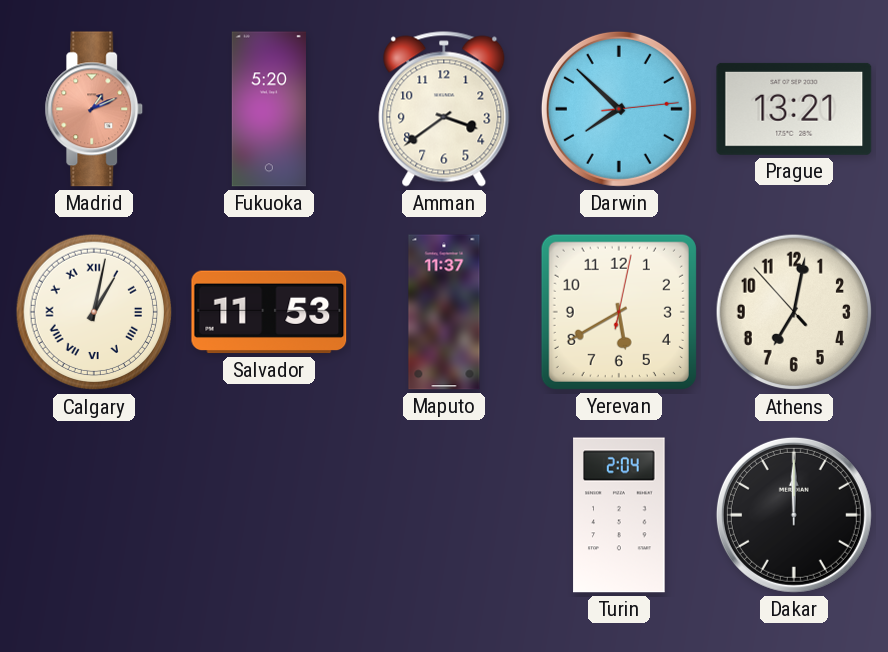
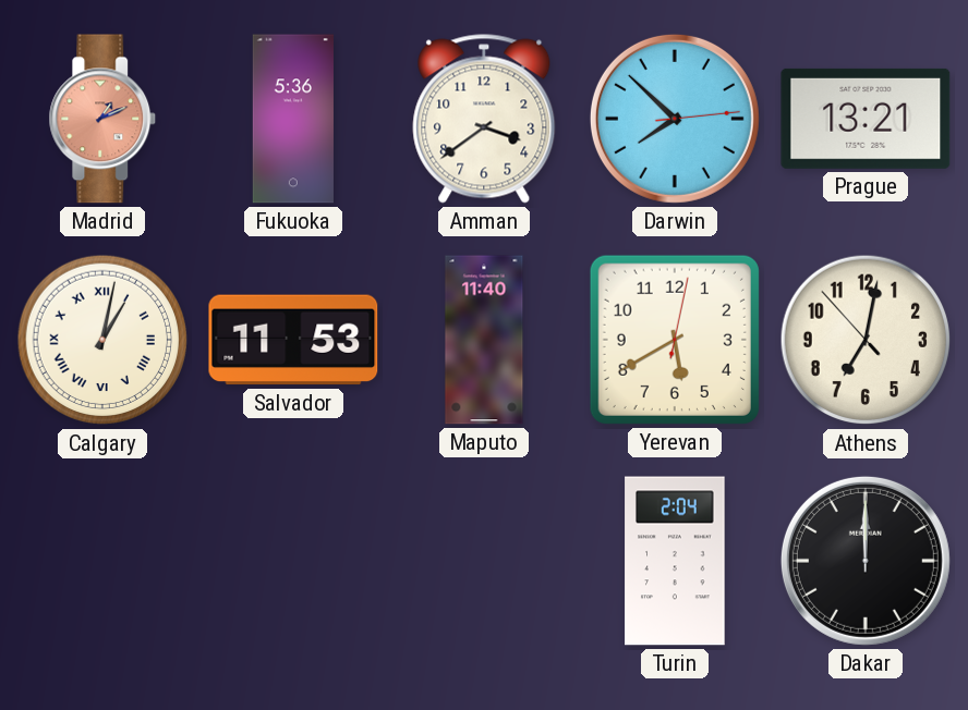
Fukuoka: 5:20 -> 5:36 (293, 119)
Maputo: 11:37 -> 11:40 (484, 340)
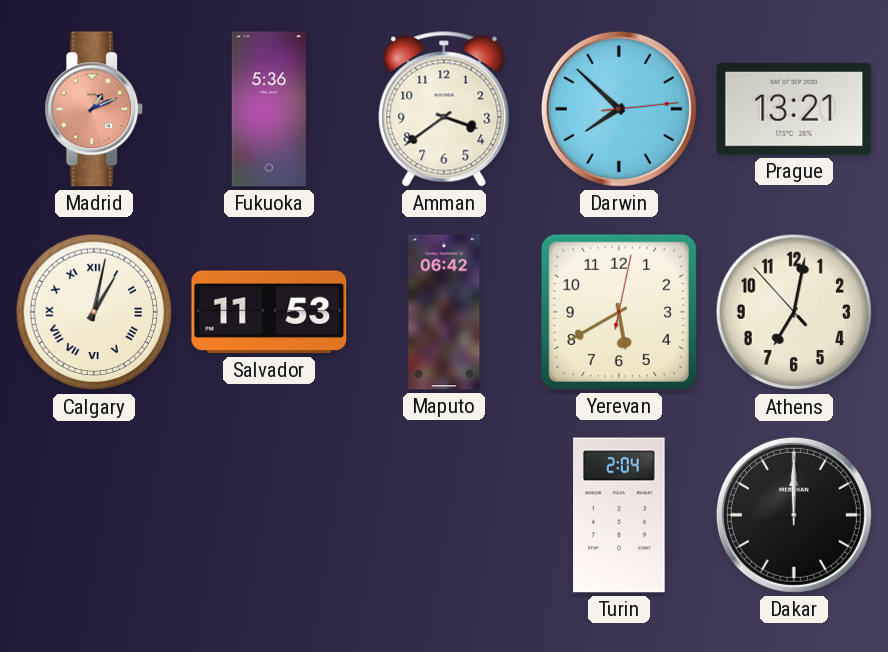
Maputo: 11:40 -> 06:42 (444, 312)
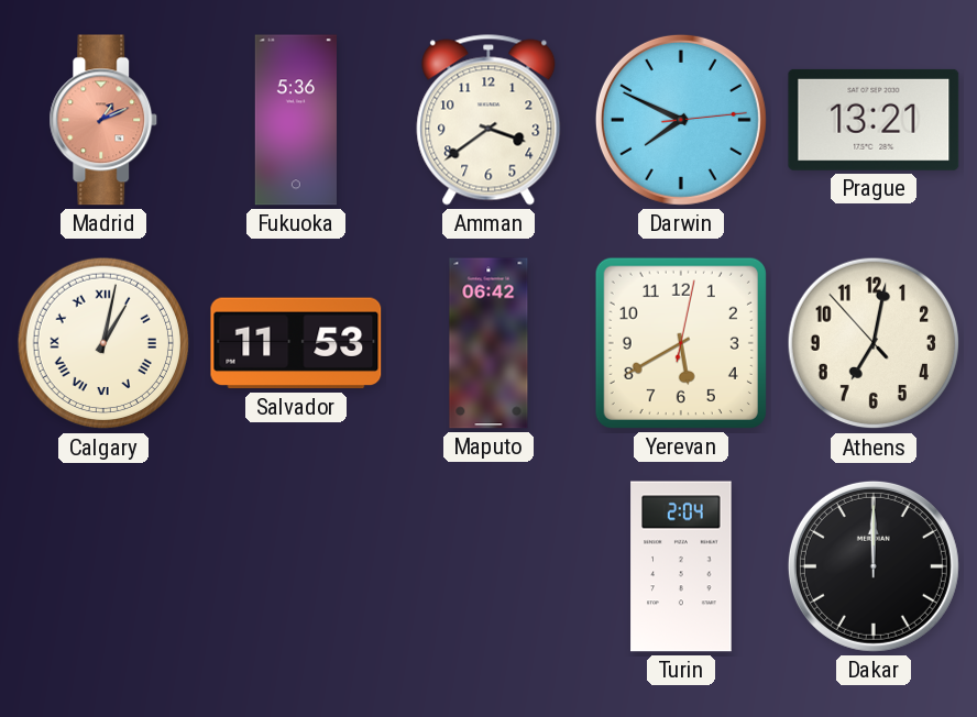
Darwin: 7:52 -> 7:49 (681, 120)
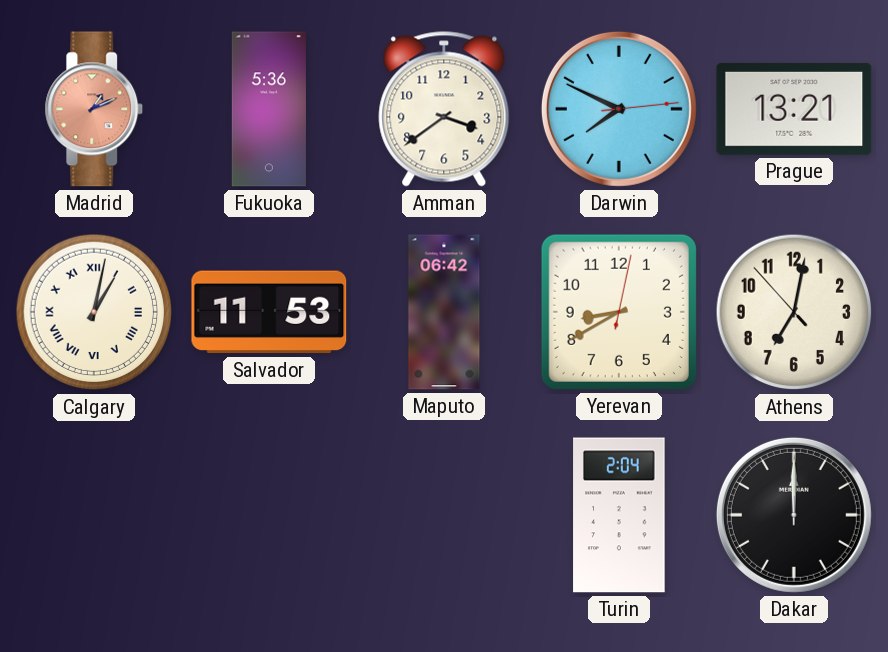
Yerevan: 5:40 -> 8:40 (619, 312)
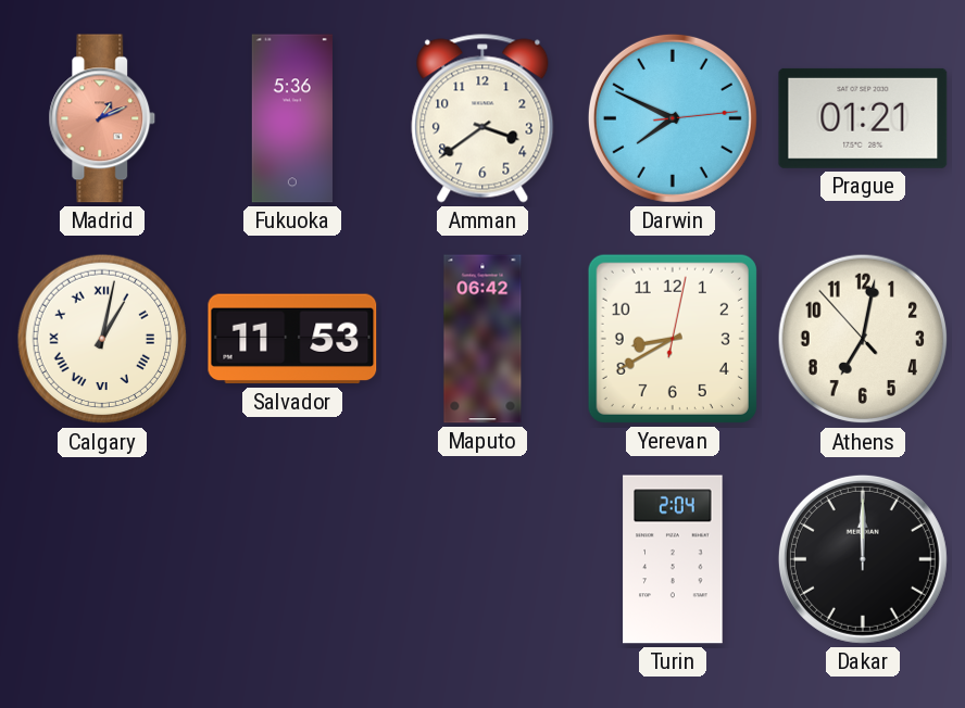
Prague: 13:21 -> 01:21 (863, 118)
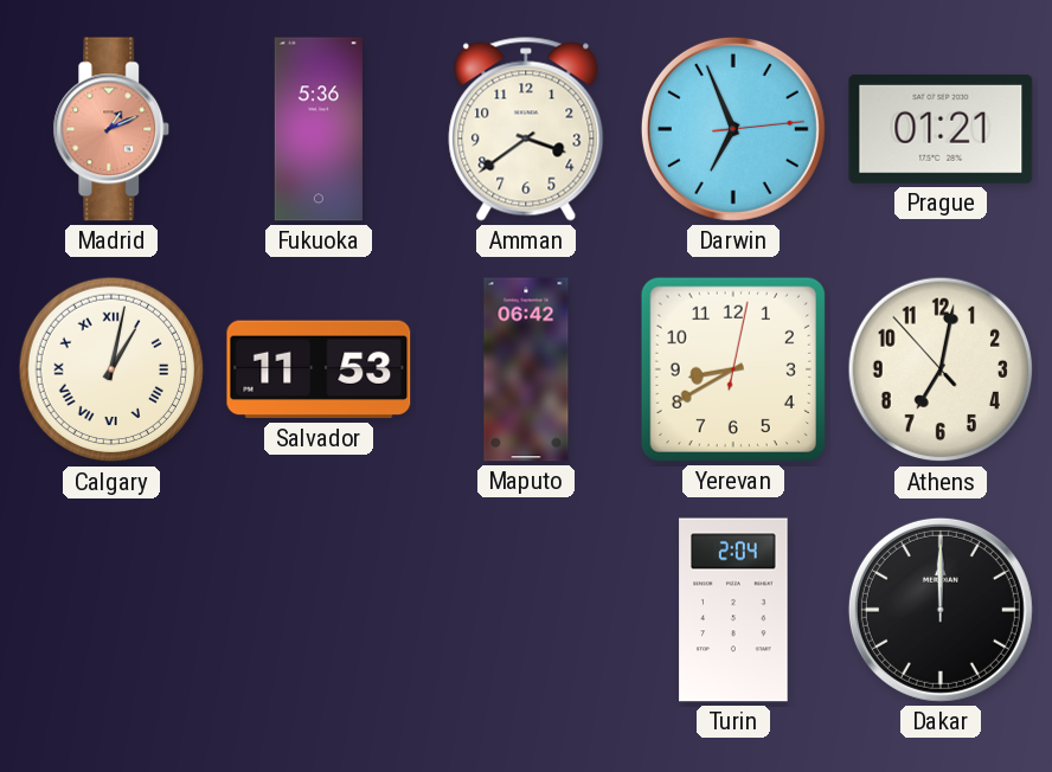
Darwin: 7:49 -> 6:56 (733, 129)
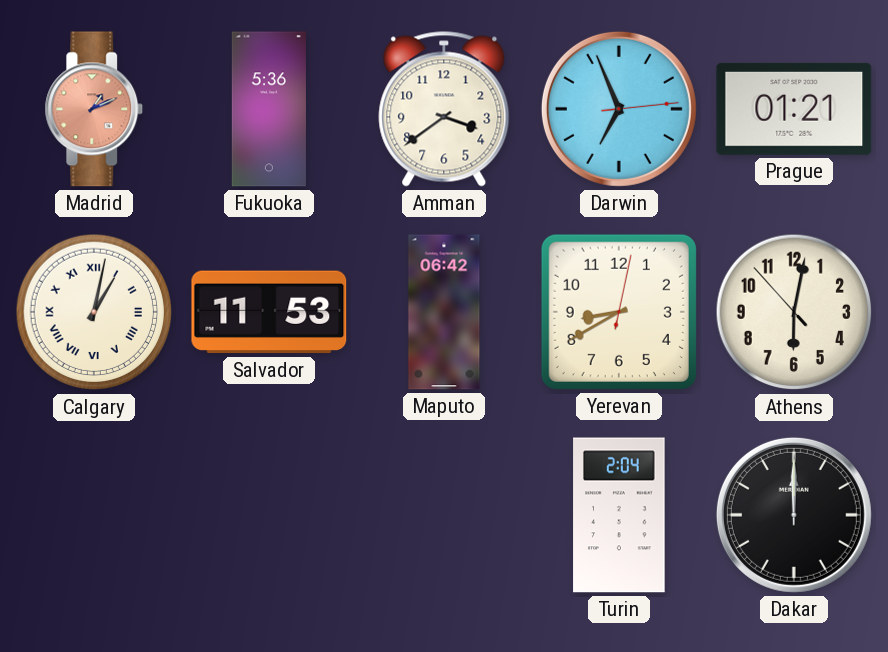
Athens: 7:01 -> 6:01 (794, 312)
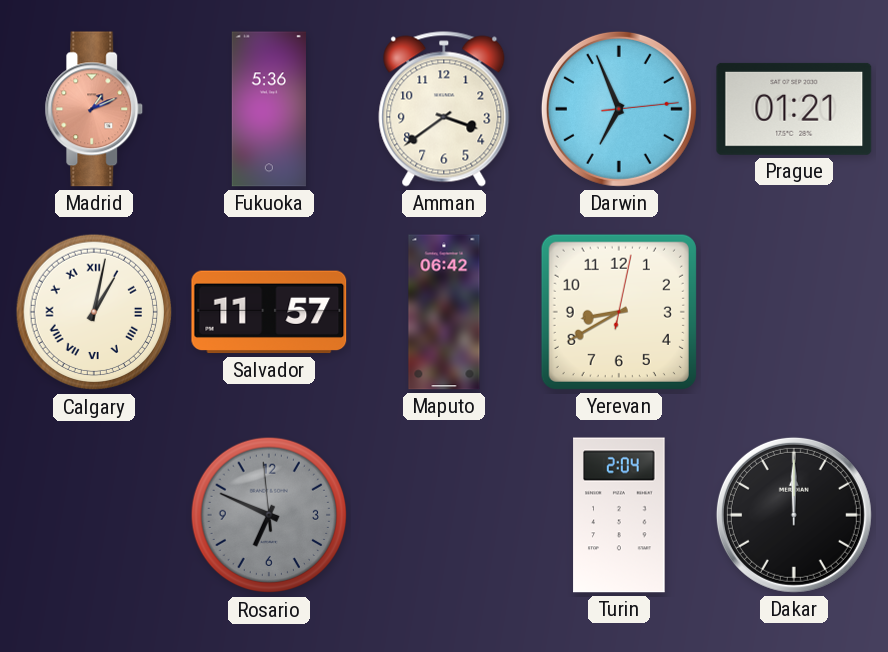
Salvador: 11:53 -> 11:57 (269, 312)
Athens: 6:01 -> none (794, 312)
Rosario: none -> 6:48 (269, 515)
